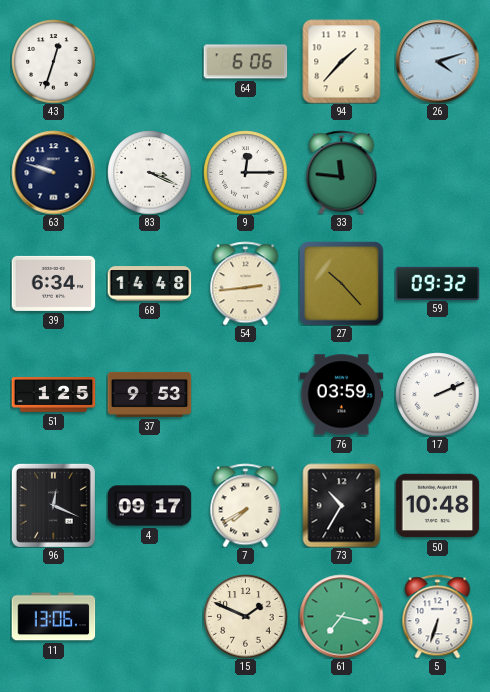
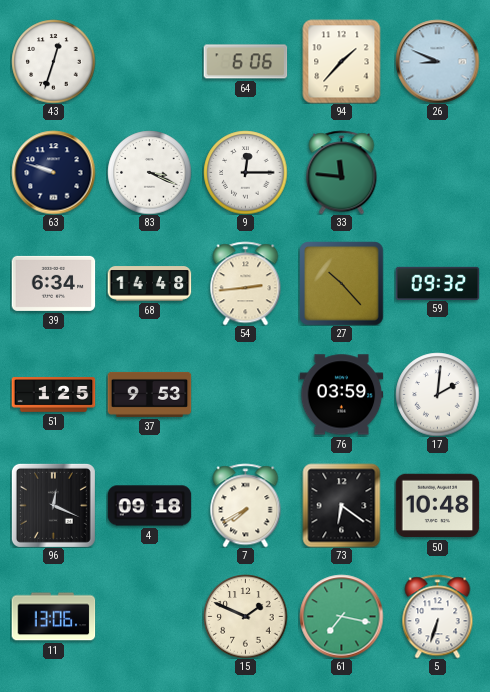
26: 4:12 -> 8:49 (437, 61)
17: 2:11 -> 2:01 (437, 394)
4: 09:17 -> 09:18 (149, 506)
73: 10:35 -> 6:21 (342, 505)
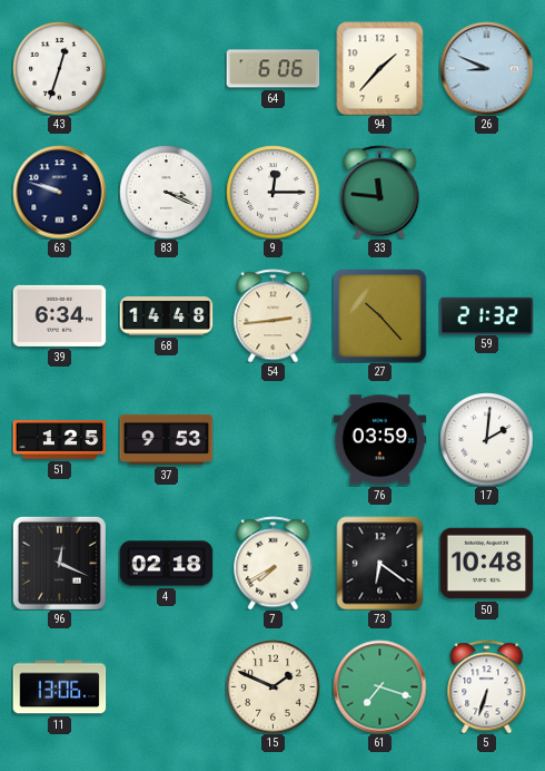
59: 09:32 -> 21:32 (486, 315)
4: 09:18 -> 02:18 (166, 564)
61: 7:17 -> 7:18 (379, 686)
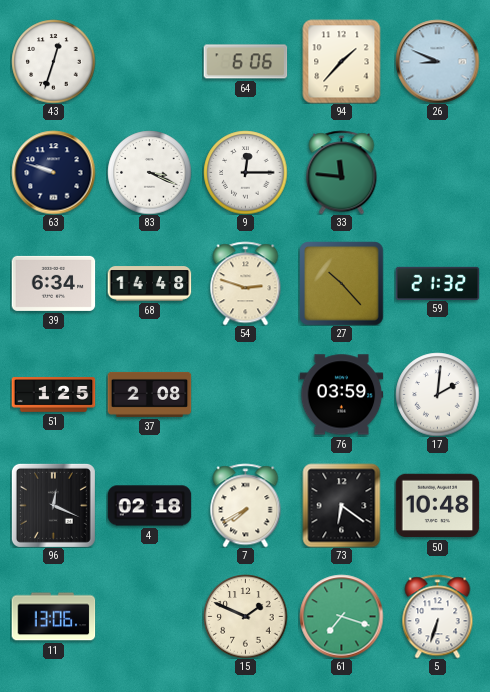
54: 2:44 -> 2:48 (246, 283)
37: 9:53 -> 2:08 (149, 394)
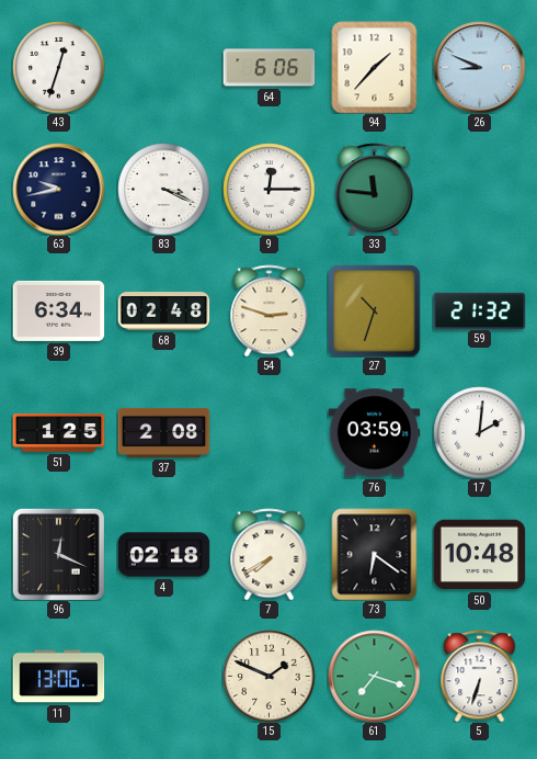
63: 9:48 -> 9:43 (58, 189)
68: 14:48 -> 02:48 (163, 311)
27: 10:23 -> 10:33 (374, 310)
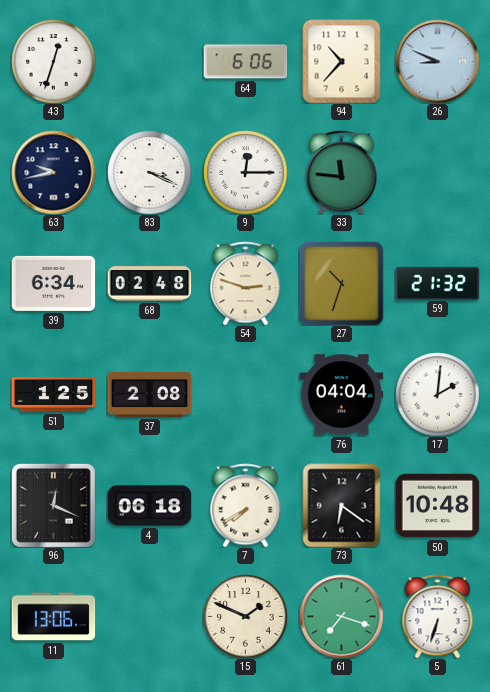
94: 1:37 -> 10:37 (342, 61)
76: 03:59 -> 04:04 (341, 395)
4: 02:18 -> 06:18 (149, 506)
